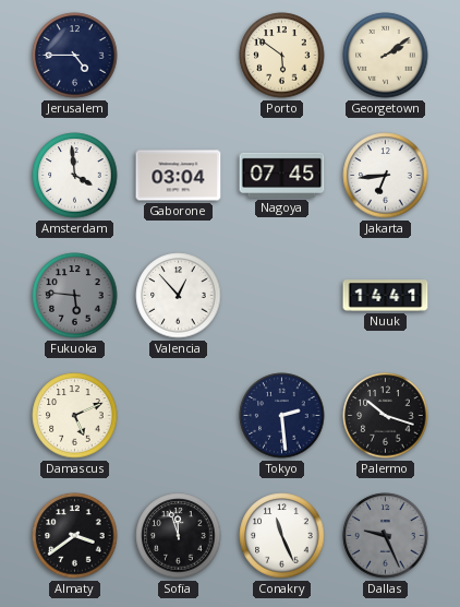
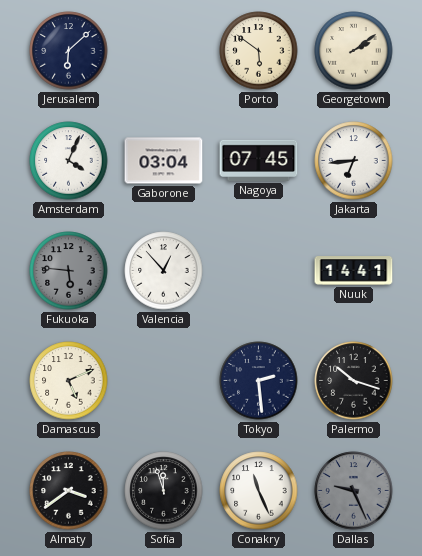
Jerusalem: 4:45 -> 6:08 (69, 51)
Amsterdam: 3:59 -> 4:04 (69, 161)
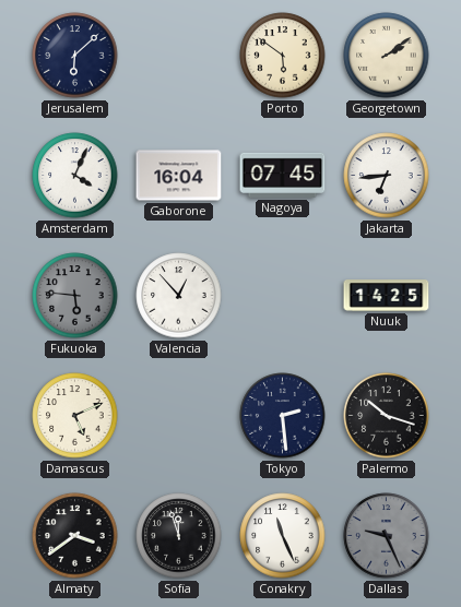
Gaborone: 03:04 -> 16:04 (179, 176)
Nuuk: 14:41 -> 14:25 (387, 296)
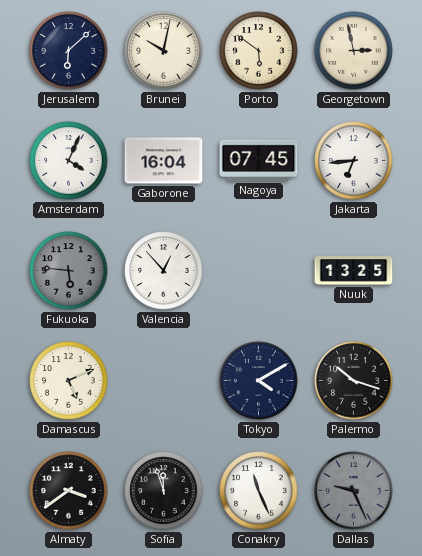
Brunei: none -> 10:02 (164, 51)
Georgetown: 2:09 -> 2:58 (354, 51)
Nuuk: 14:25 -> 13:25 (354, 271)
Tokyo: 2:29 -> 4:10 (259, 381)
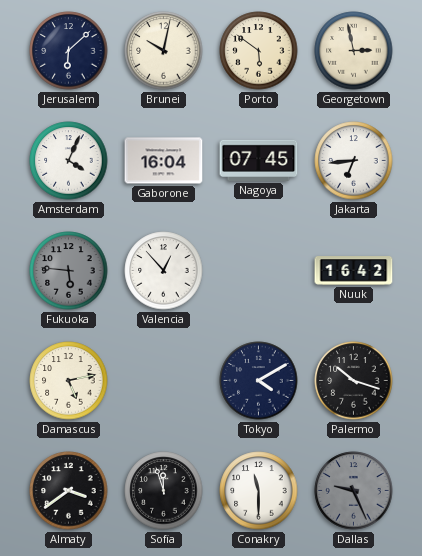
Nuuk: 13:25 -> 16:42 (354, 271)
Damascus: 5:11 -> 5:13 (69, 381)
Conakry: 11:26 -> 11:30 (259, 491)
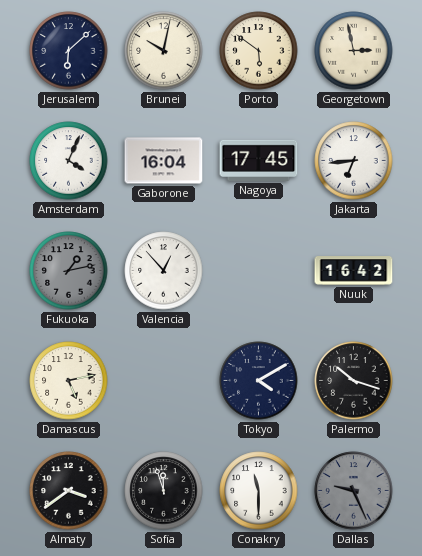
Nagoya: 07:45 -> 17:45 (259, 160)
Fukuoka: 5:46 -> 1:13 (69, 271)
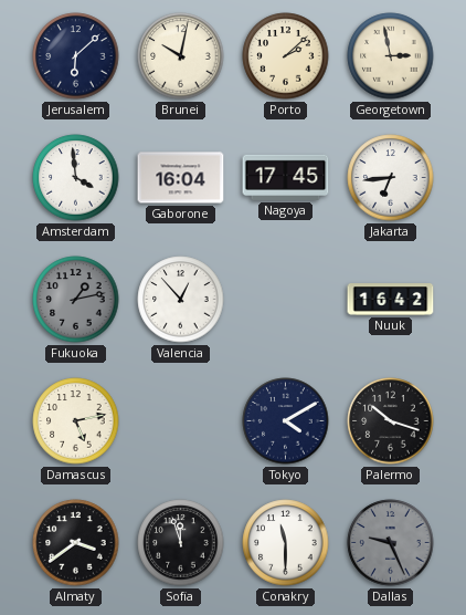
Porto: 5:51 -> 2:08 (286, 56)
Amsterdam: 4:04 -> 3:59 (76, 178)
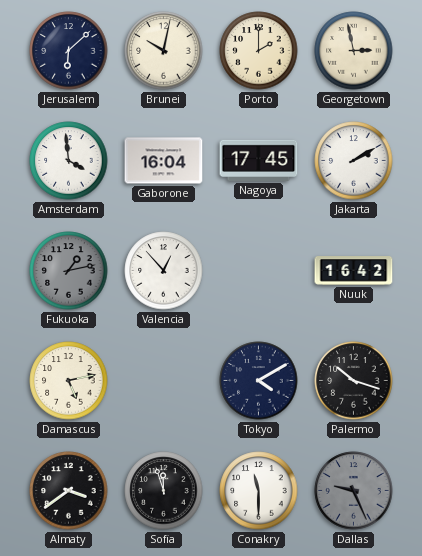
Porto: 2:08 -> 2:00 (259, 51)
Jakarta: 6:44 -> 2:10 (354, 161)
